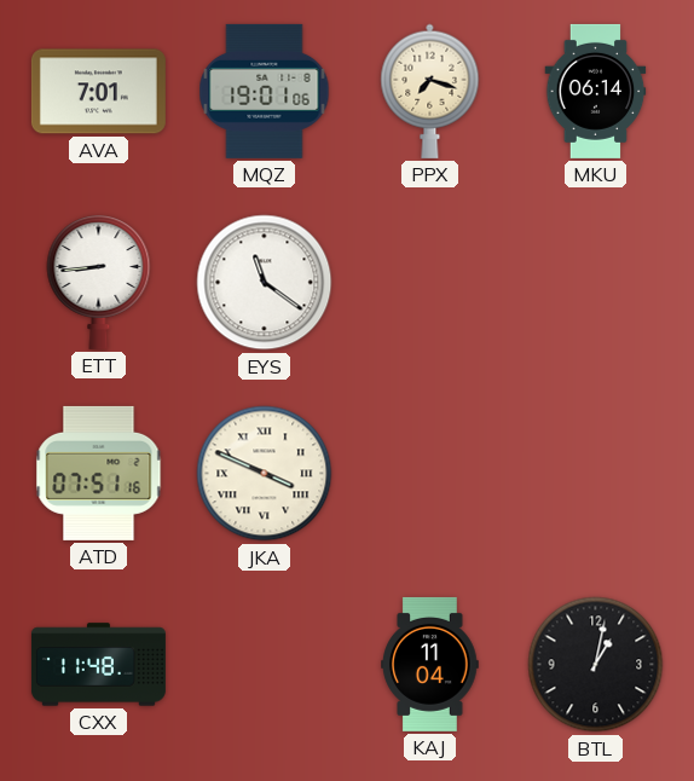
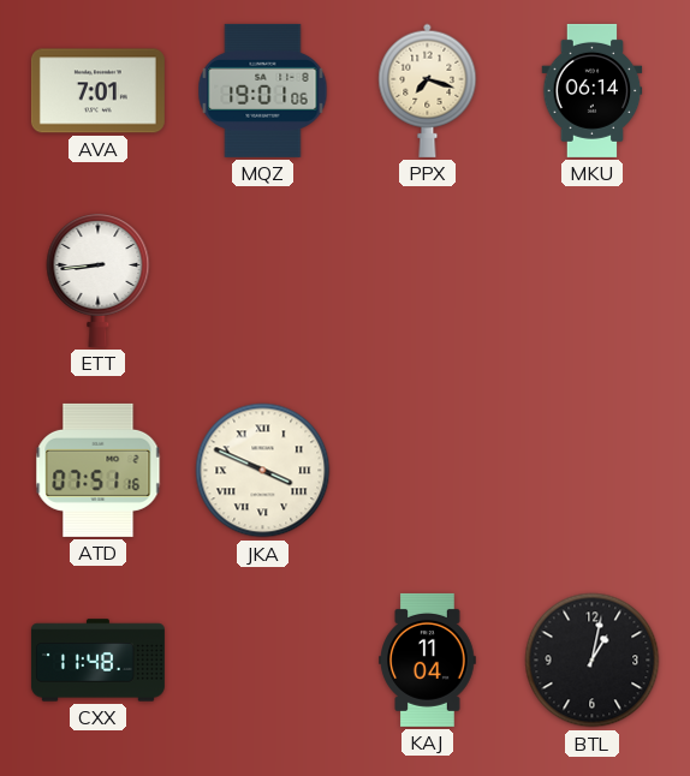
EYS: 11:21 -> none (265, 283)
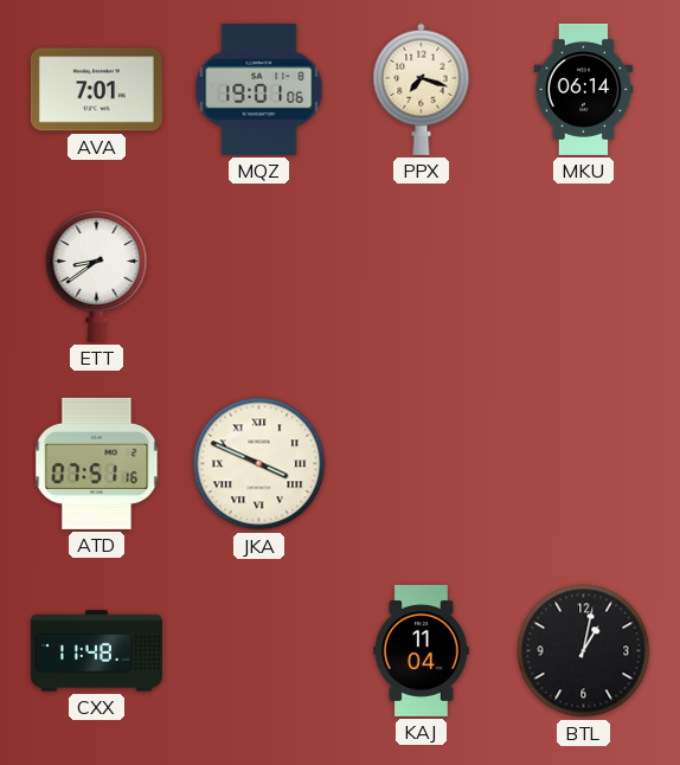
ETT: 8:44 -> 8:39 (97, 277)
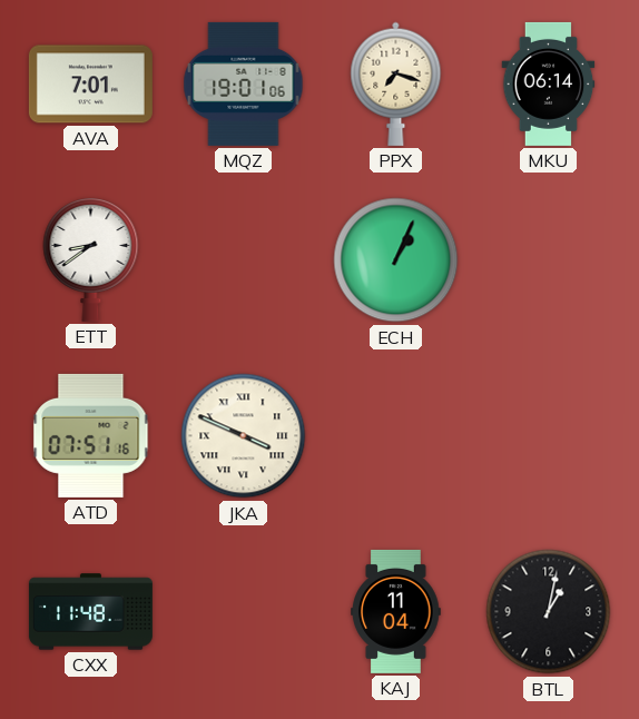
ECH: none -> 1:04 (396, 260)
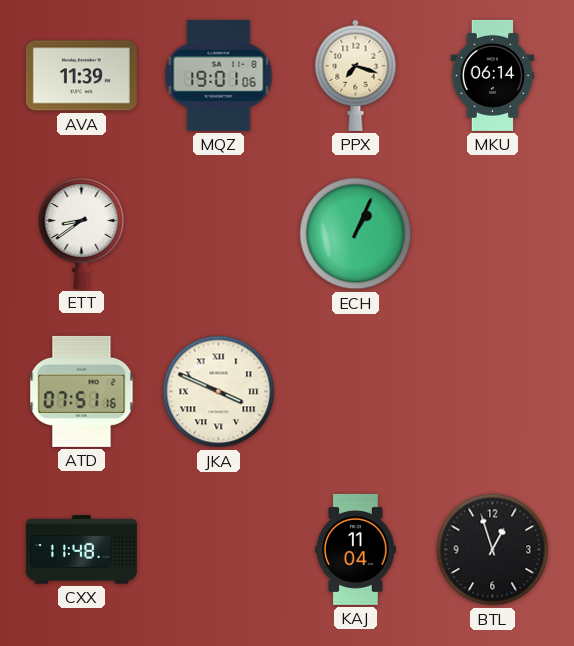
AVA: 7:01 -> 11:39 (81, 76)
BTL: 1:02 -> 12:57 (493, 550)
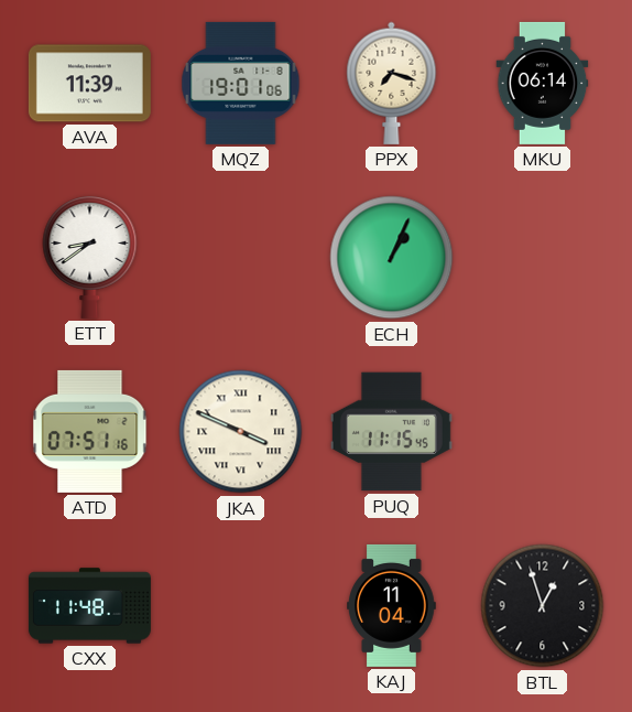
PUQ: none -> 11:15 (391, 432)
